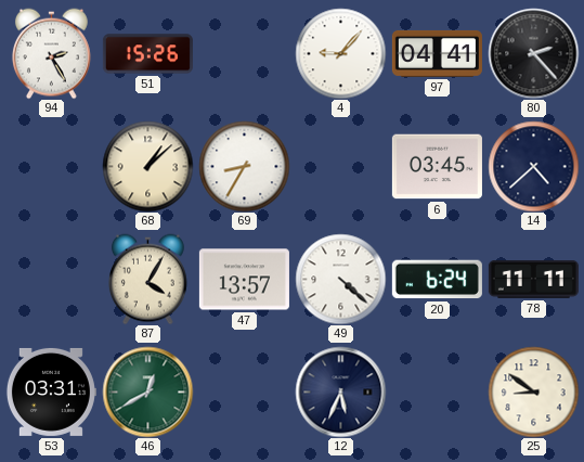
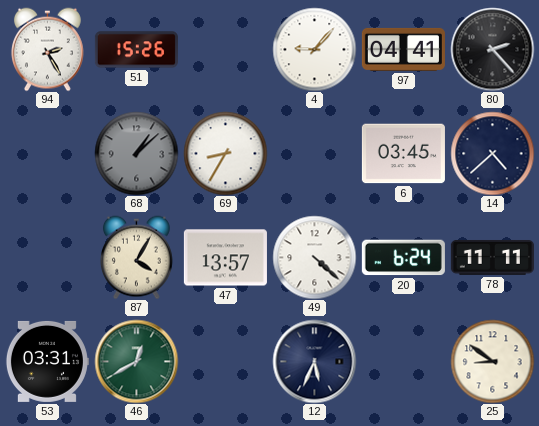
68 dial: cream -> grey (136, 153)
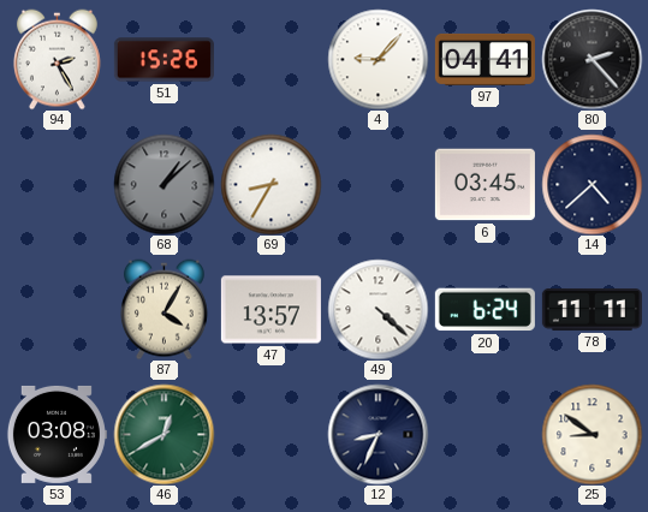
53: 03:31 -> 03:08 (57, 434)
12: 5:34 -> 8:34 (377, 434)
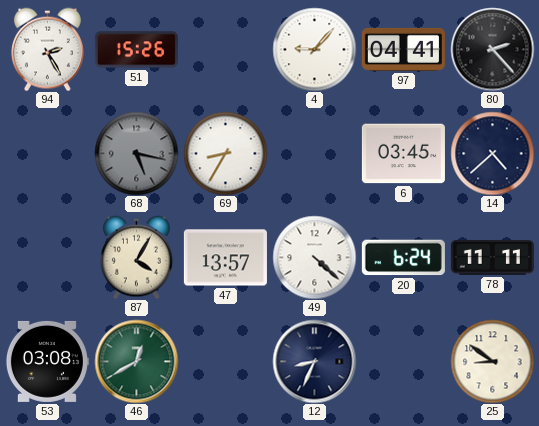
68: 1:08 -> 5:17 (136, 153)
